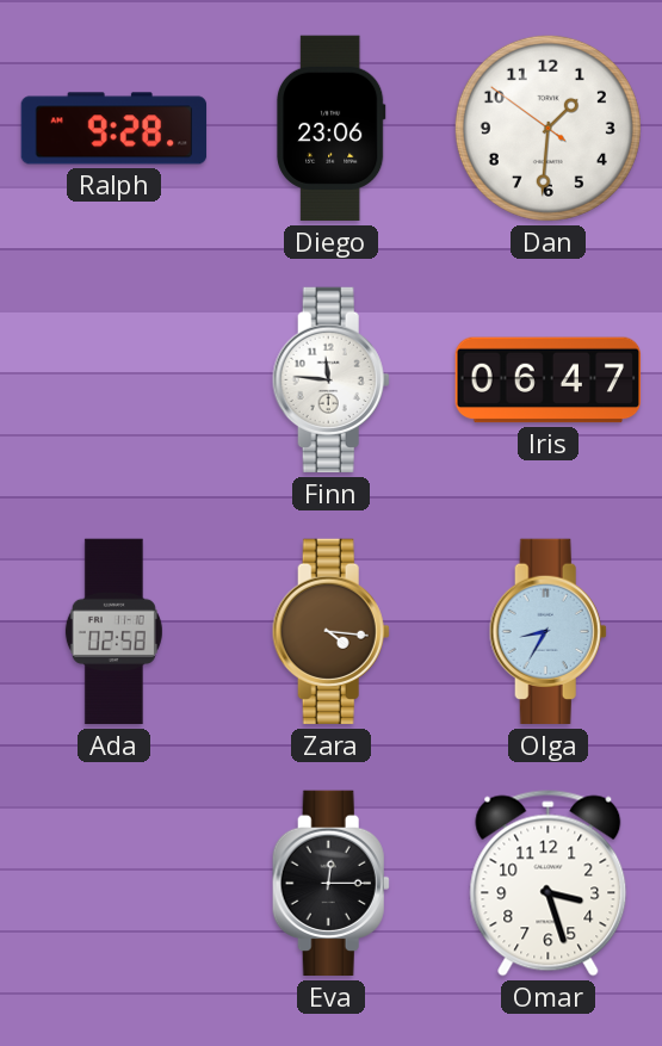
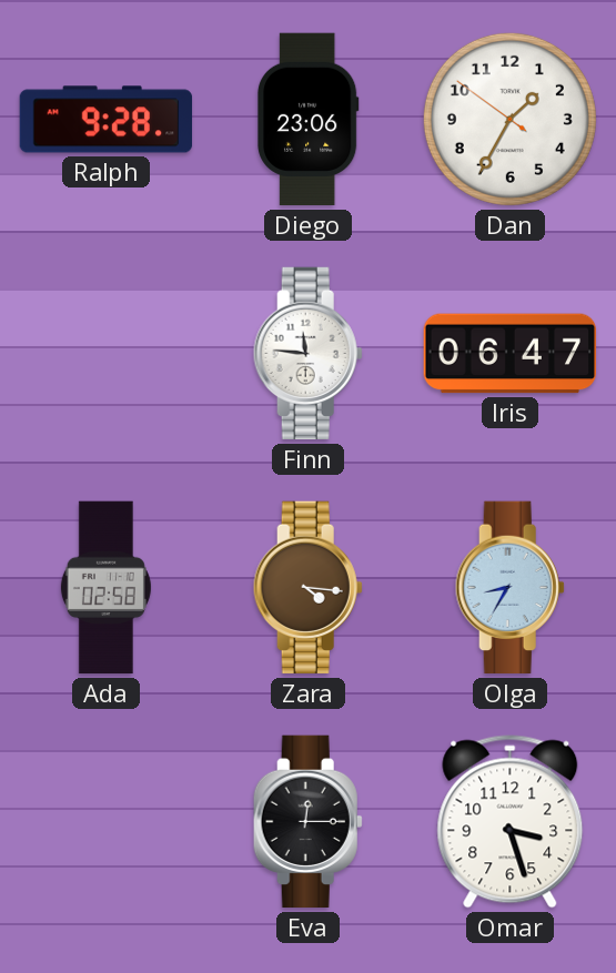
Dan: 1:30 -> 1:34 (509, 119)
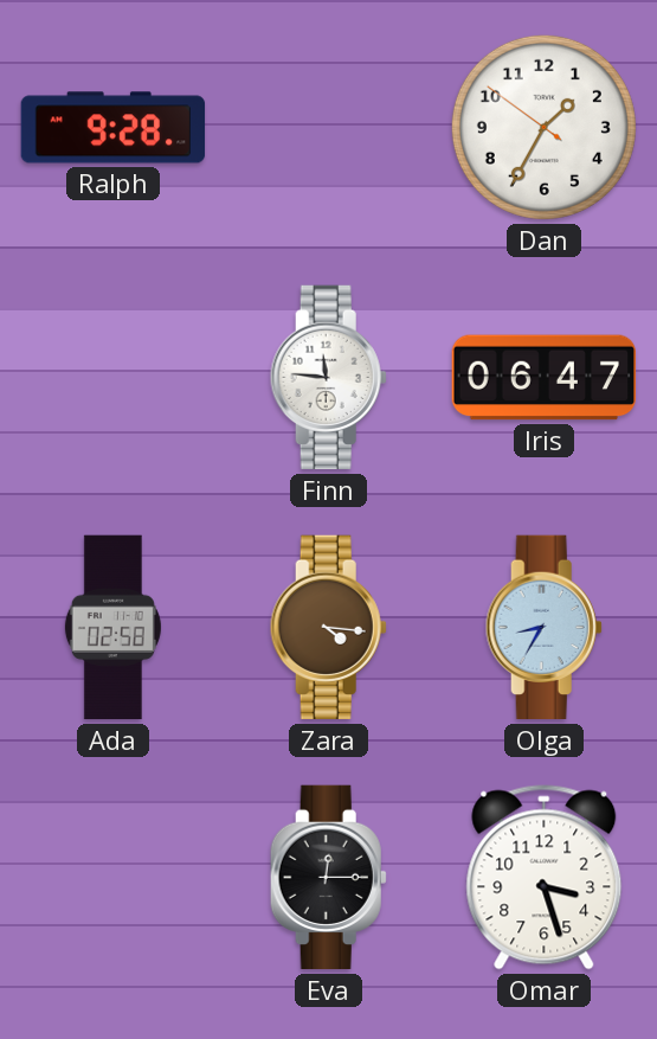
Diego: 23:06 -> none (307, 120)
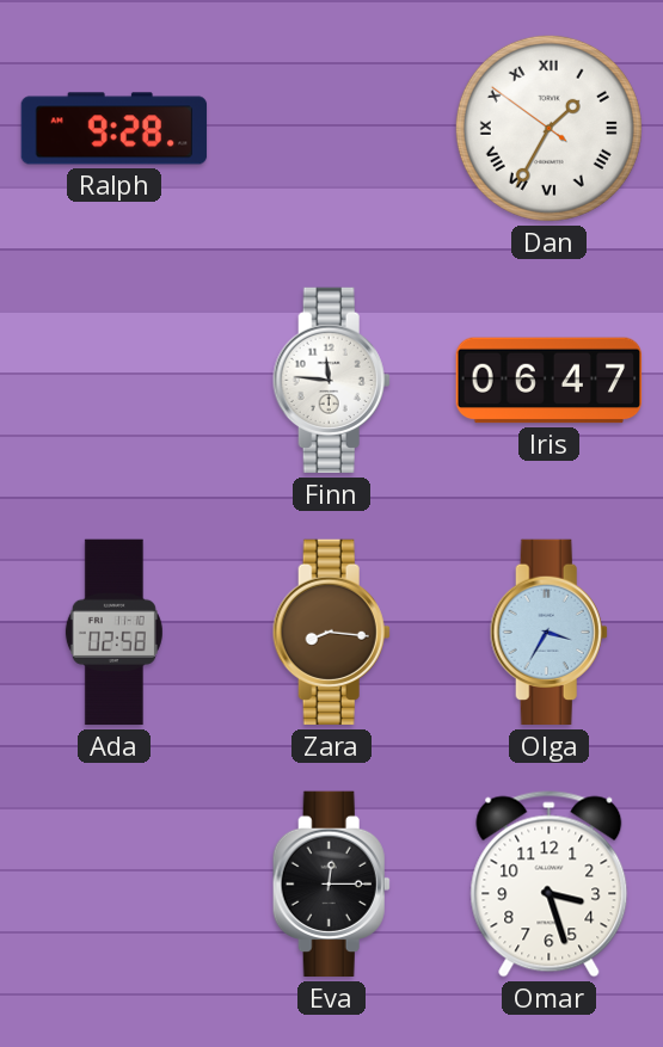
Dan numerals: Arabic -> Roman (548, 128)
Zara: 4:16 -> 8:16 (331, 633)
Olga: 8:35 -> 3:35 (548, 633)
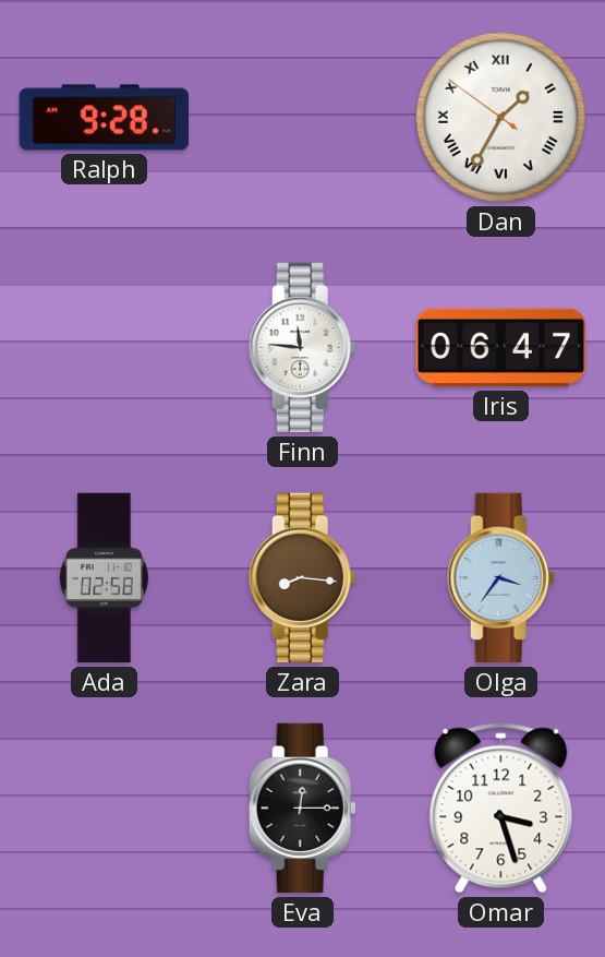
Olga: 3:35 -> 3:36 (500, 578)
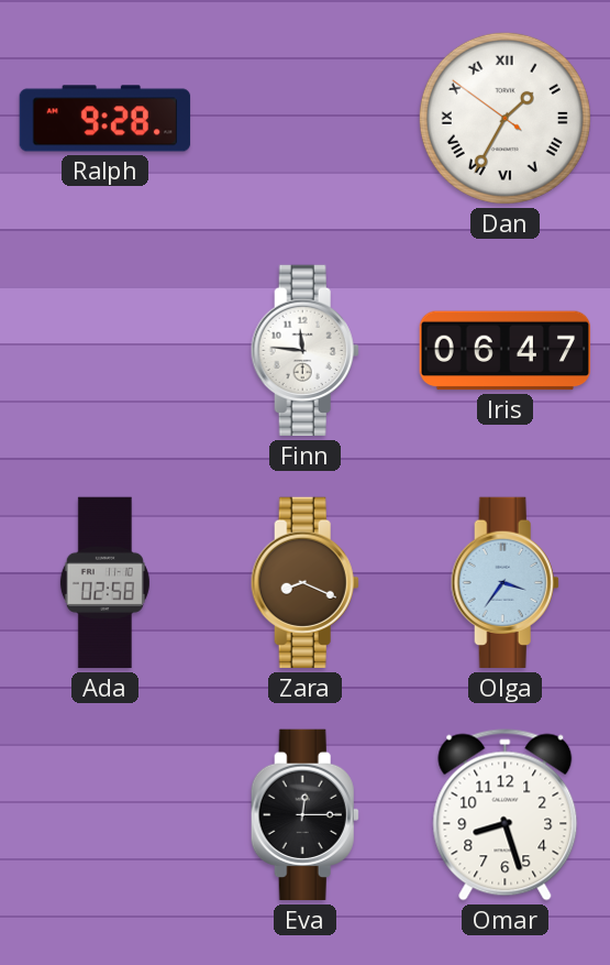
Zara: 8:16 -> 8:19 (304, 583)
Omar: 3:27 -> 8:27 (506, 815)
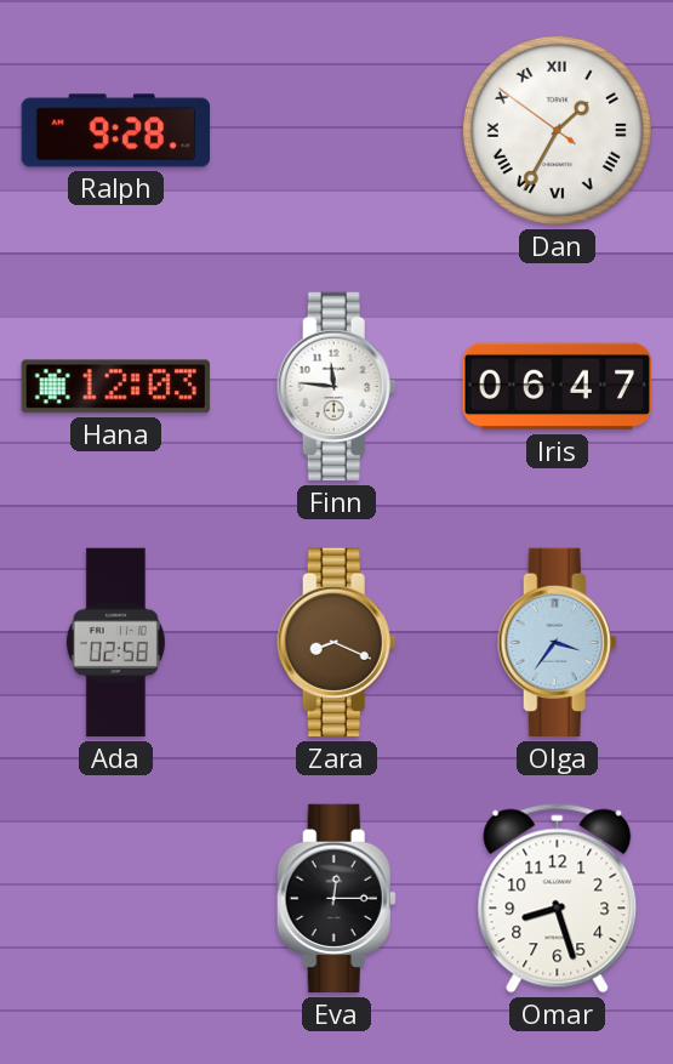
Hana: none -> 12:03 (115, 387)
